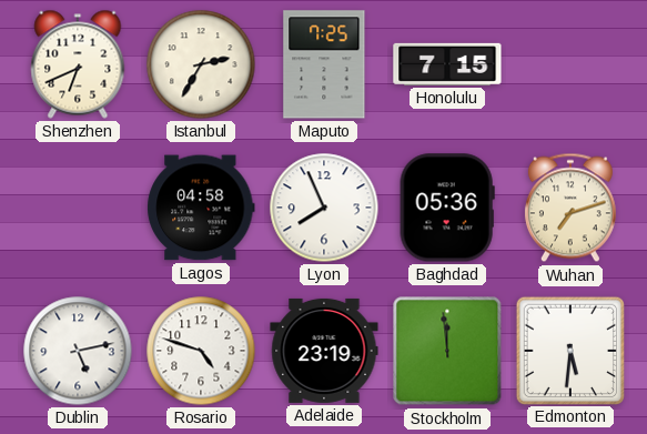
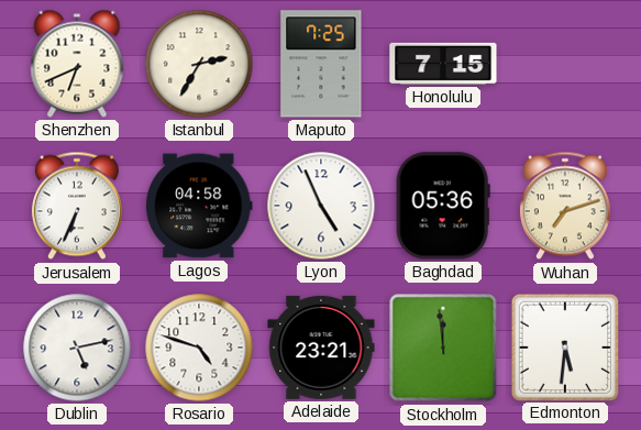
Jerusalem: none -> 6:34 (77, 206)
Lyon: 7:56 -> 4:56 (321, 206)
Adelaide: 23:19 -> 23:21 (321, 348)
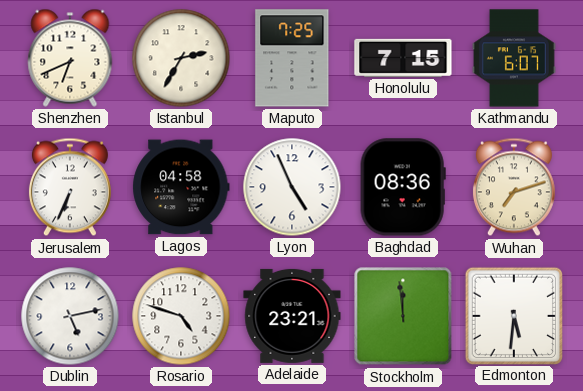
Kathmandu: none -> 6:07 (514, 58)
Baghdad: 05:36 -> 08:36 (403, 187)
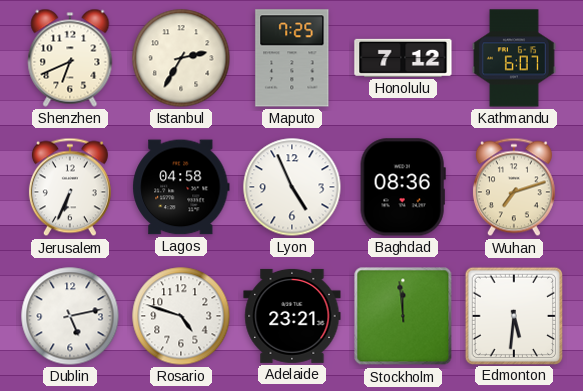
Honolulu: 7:15 -> 7:12 (403, 58)
